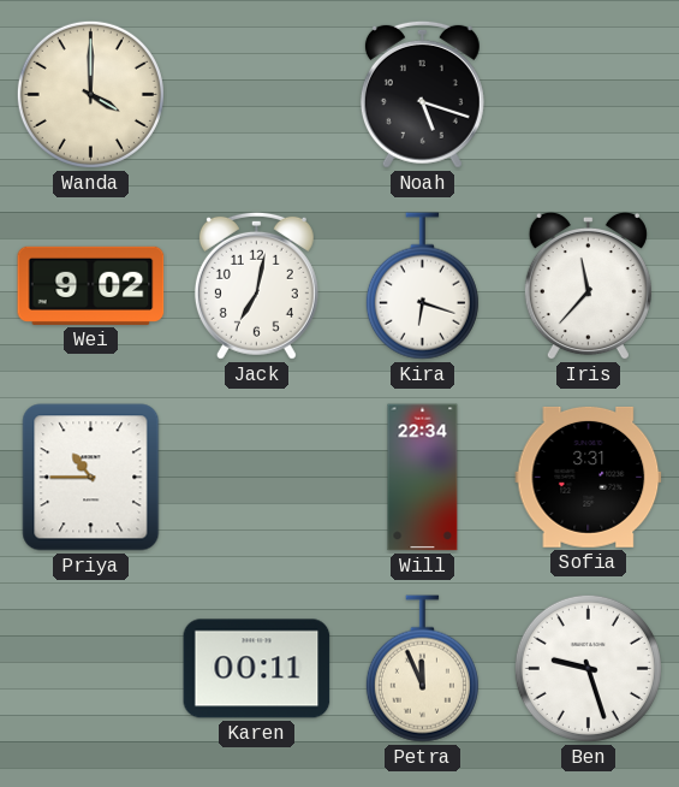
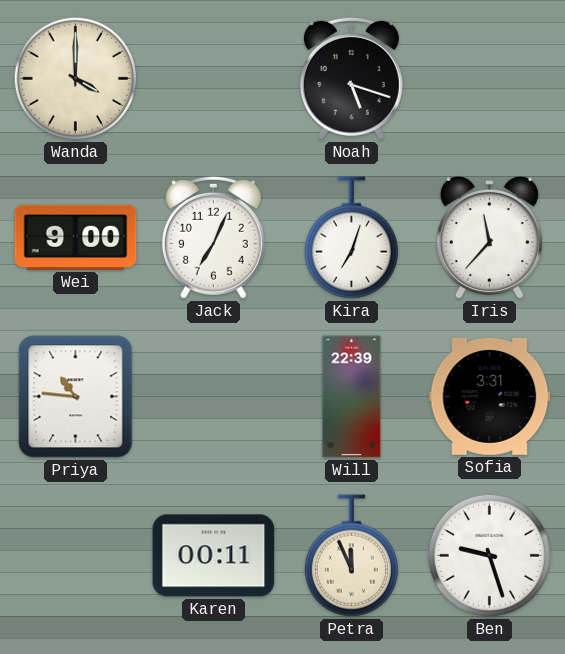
Wei: 9:02 -> 9:00 (76, 237)
Jack: 7:02 -> 7:04 (213, 237)
Kira: 6:18 -> 7:03 (351, 238)
Priya: 10:45 -> 10:46 (76, 397)
Will: 22:34 -> 22:39 (352, 397)
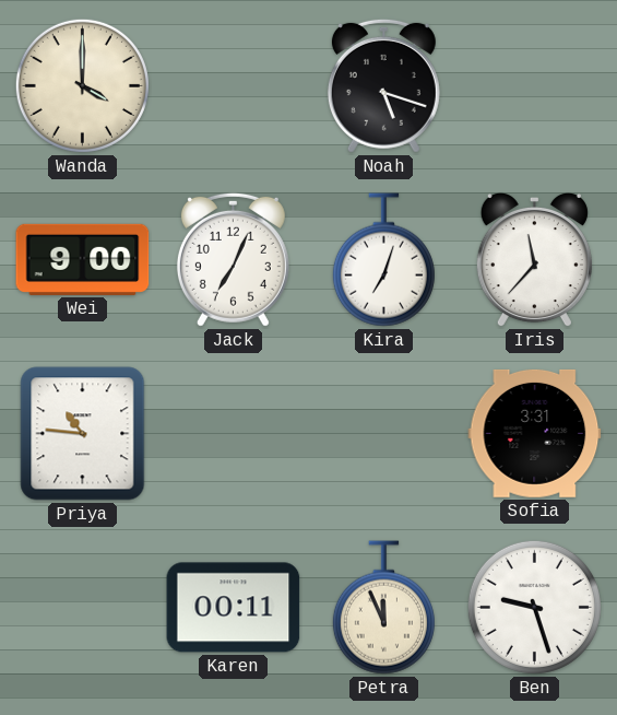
Will: 22:39 -> none (352, 397)
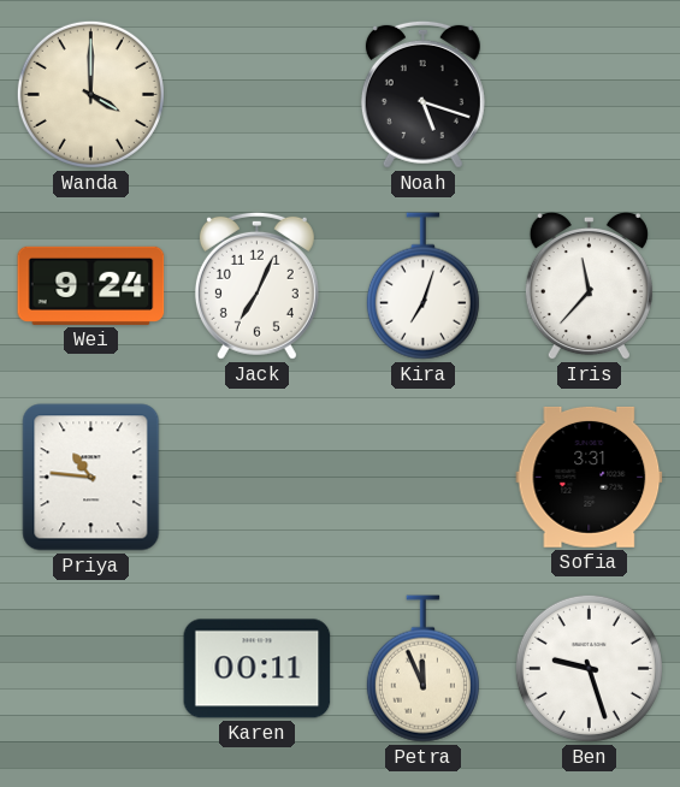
Wei: 9:00 -> 9:24 (91, 285)
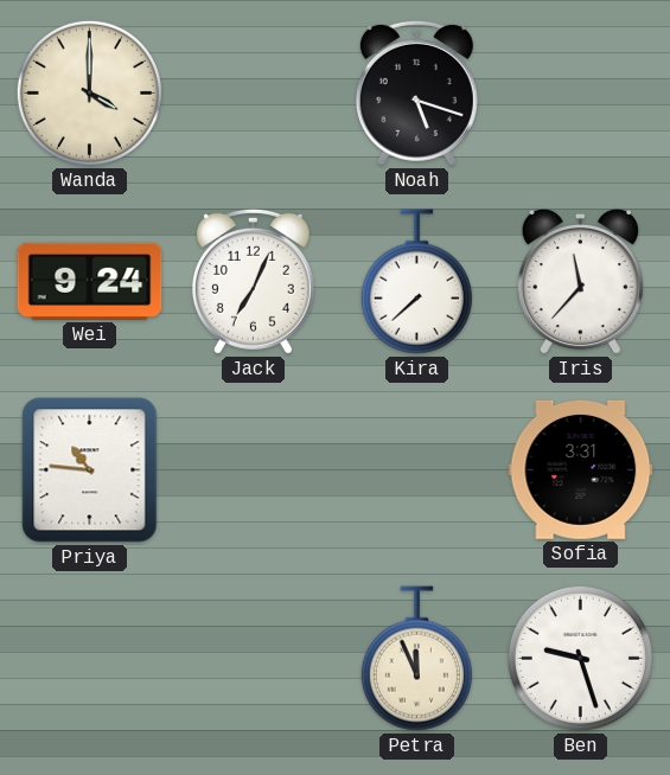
Kira: 7:03 -> 7:38 (416, 282)
Karen: 00:11 -> none (258, 669)
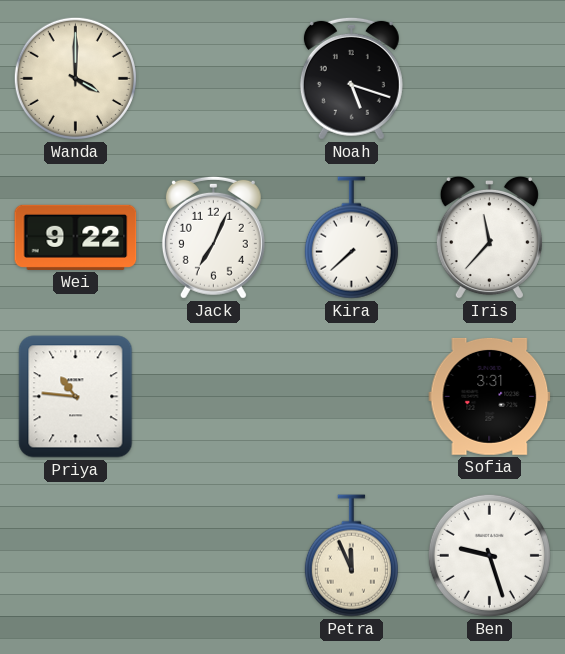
Wei: 9:24 -> 9:22 (76, 237)
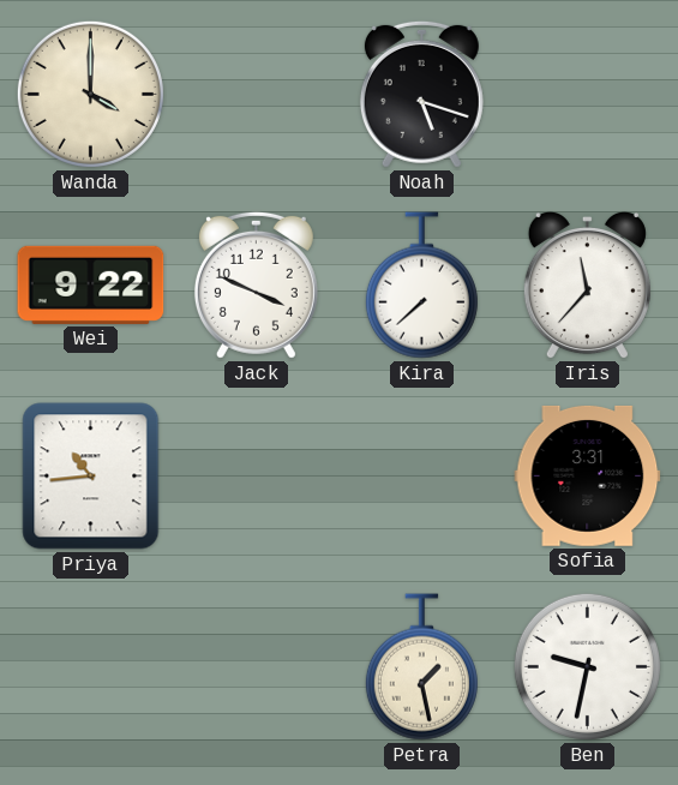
Jack: 7:04 -> 3:49 (256, 284)
Priya: 10:46 -> 10:44 (91, 477)
Petra: 11:56 -> 1:28 (421, 667)
Ben: 9:27 -> 9:32 (587, 666)
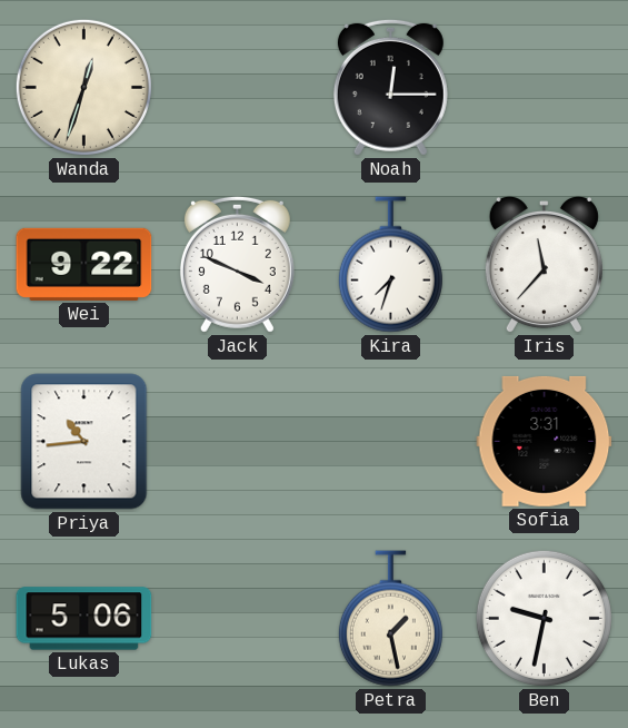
Wanda: 4:00 -> 12:33 (83, 87)
Noah: 5:18 -> 12:15 (390, 87)
Kira: 7:38 -> 7:33 (390, 265)
Lukas: none -> 5:06 (84, 619)
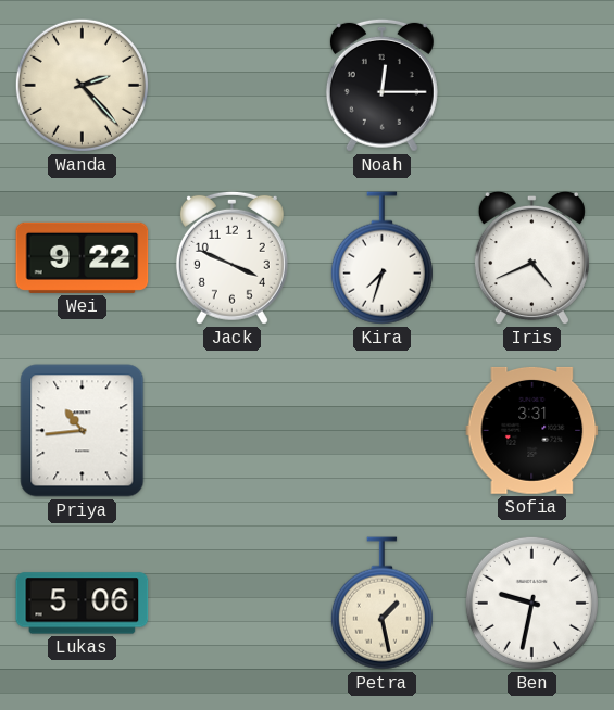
Wanda: 12:33 -> 2:23 (82, 85)
Iris: 11:37 -> 4:41 (531, 258)
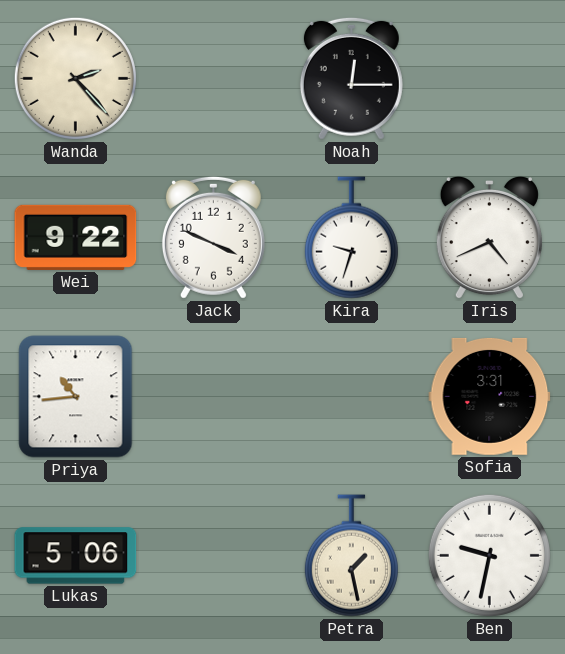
Kira: 7:33 -> 9:33 (351, 238)
